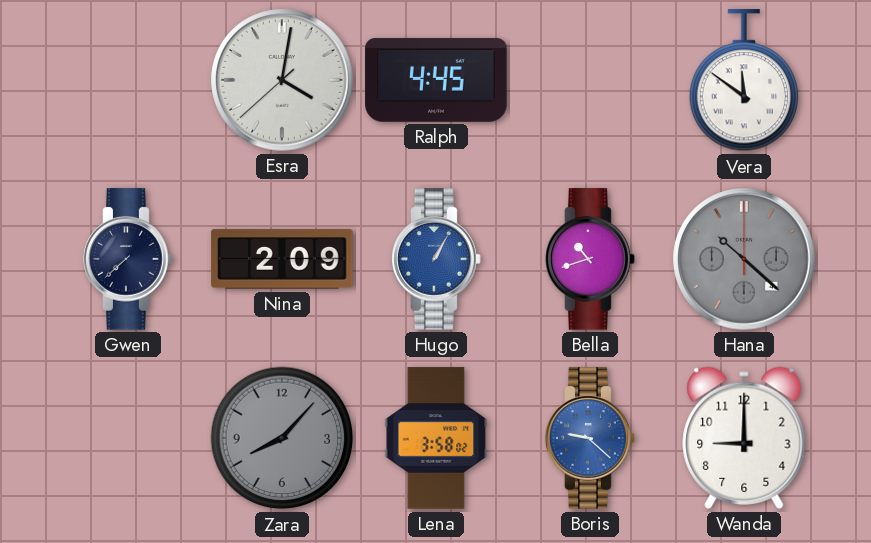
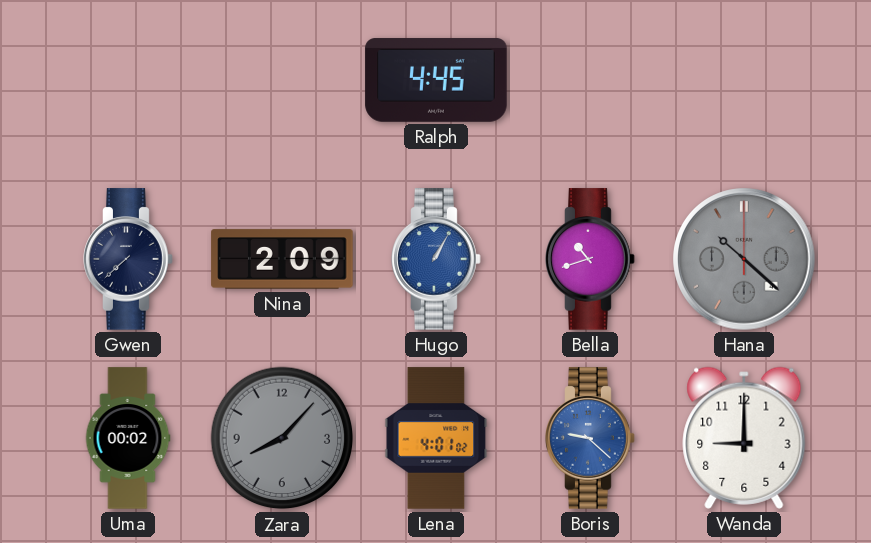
Esra: 4:01 -> none (282, 80)
Vera: 11:51 -> none (743, 81)
Uma: none -> 00:02 (128, 438)
Lena: 3:58 -> 4:01 (436, 438)
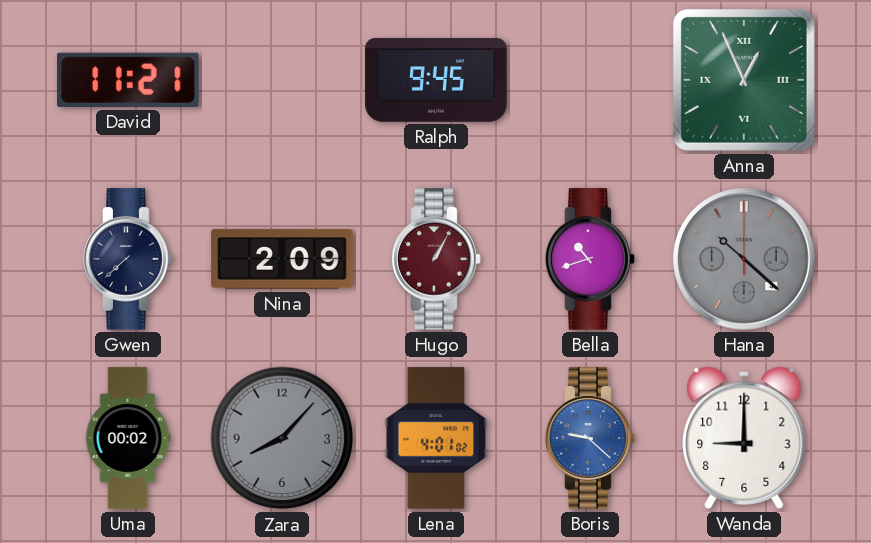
David: none -> 11:21 (128, 80)
Ralph: 4:45 -> 9:45 (436, 80)
Anna: none -> 12:56 (744, 80)
Hugo dial: blue -> burgundy (436, 259)
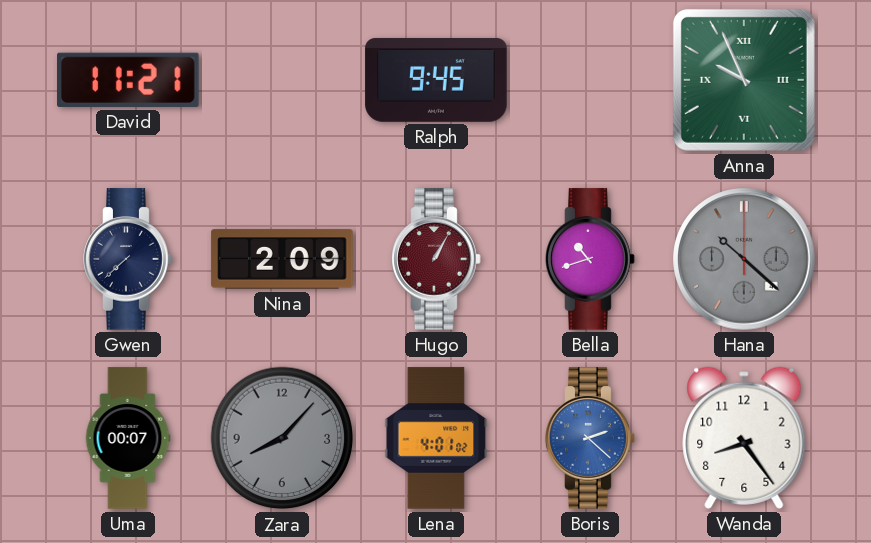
Anna: 12:56 -> 9:56 (744, 80)
Uma: 00:02 -> 00:07 (128, 438)
Boris: 9:22 -> 2:22 (590, 438)
Wanda: 9:00 -> 8:24 (744, 438)
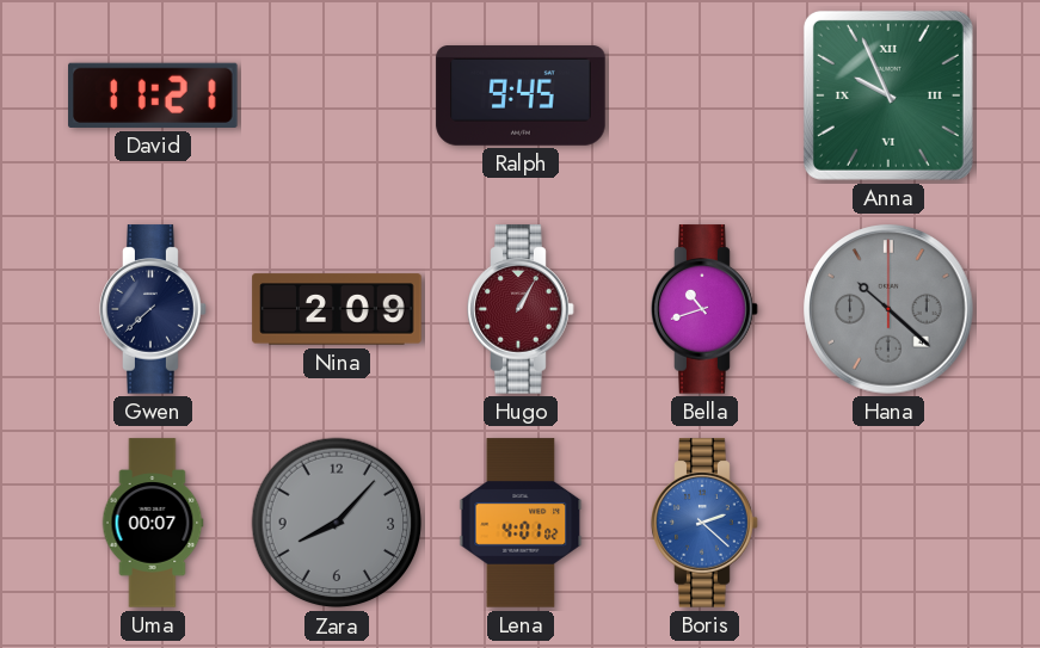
Wanda: 8:24 -> none (744, 438)
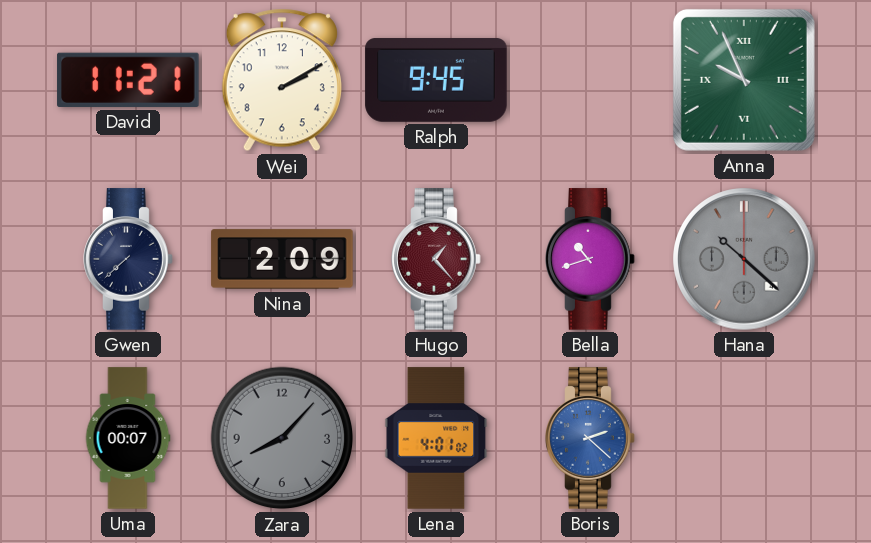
Wei: none -> 2:10 (282, 80)
Hugo: 1:05 -> 1:23 (436, 259)
